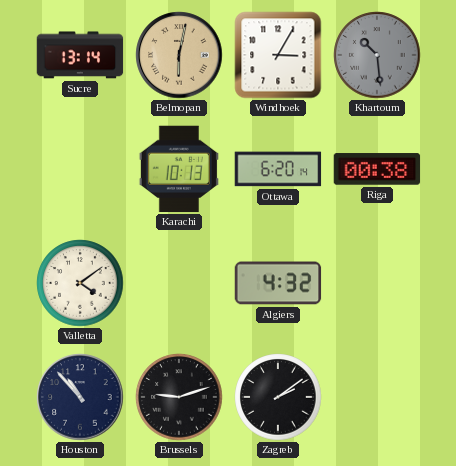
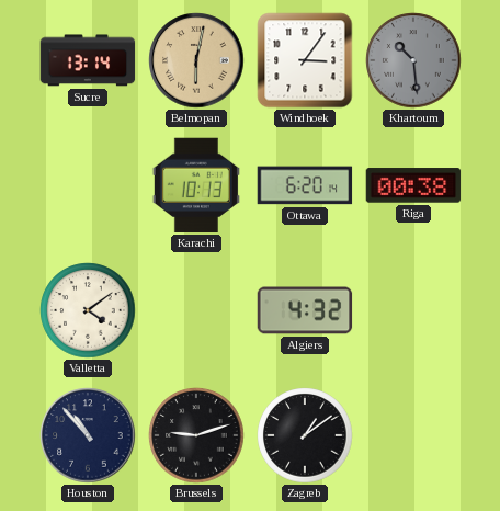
Windhoek: 3:05 -> 3:06 (305, 60)
Zagreb: 2:09 -> 1:09 (305, 435)
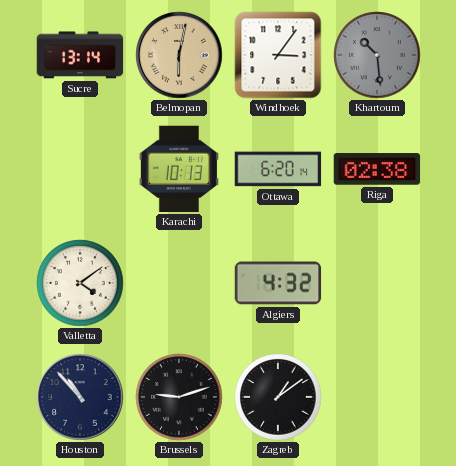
Riga: 00:38 -> 02:38 (377, 169)
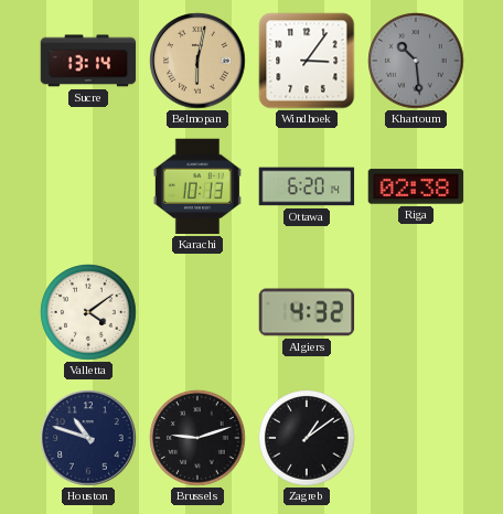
Houston: 10:53 -> 10:48 (88, 438)
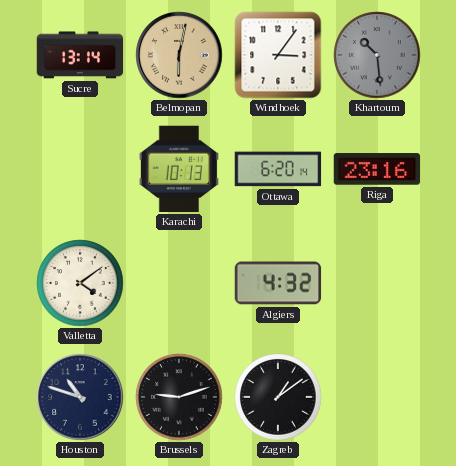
Riga: 02:38 -> 23:16 (377, 169)
